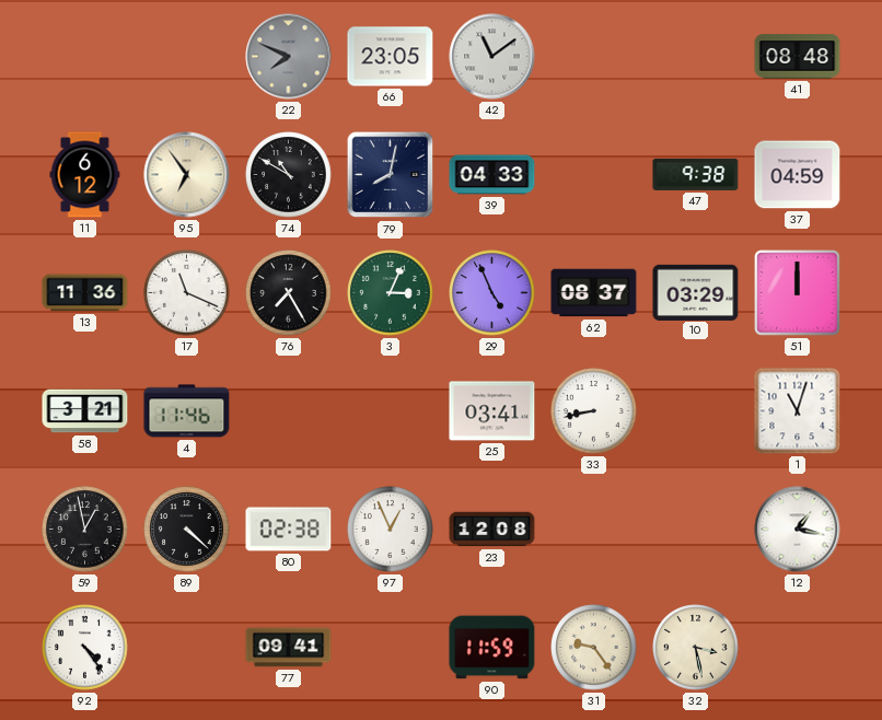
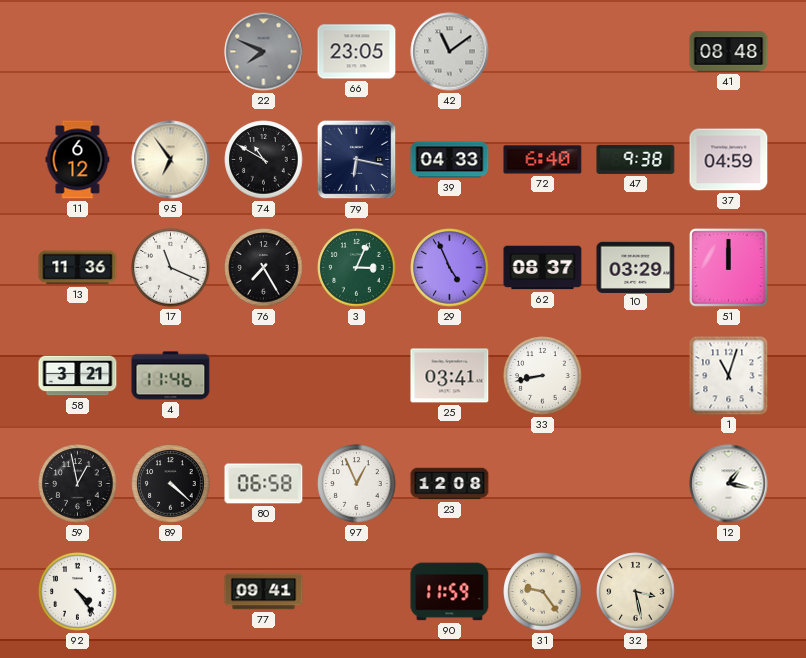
79: 8:02 -> 6:17 (357, 160)
72: none -> 6:40 (543, 160)
80: 02:38 -> 06:58 (264, 484)
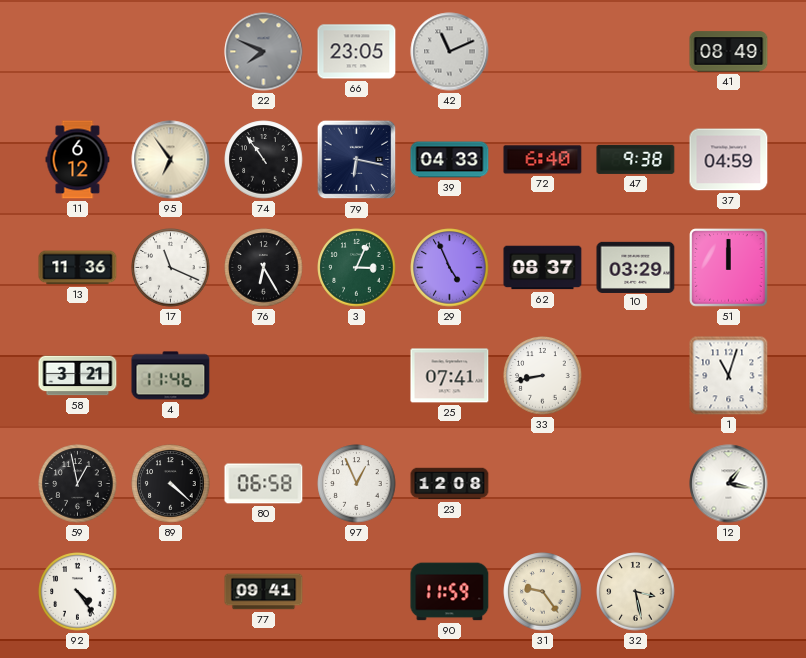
42: 11:09 -> 11:11 (450, 52)
41: 08:48 -> 08:49 (729, 52)
74: 10:50 -> 10:54 (264, 160)
76: 7:25 -> 6:25 (264, 268)
25: 03:41 -> 07:41 (450, 376)
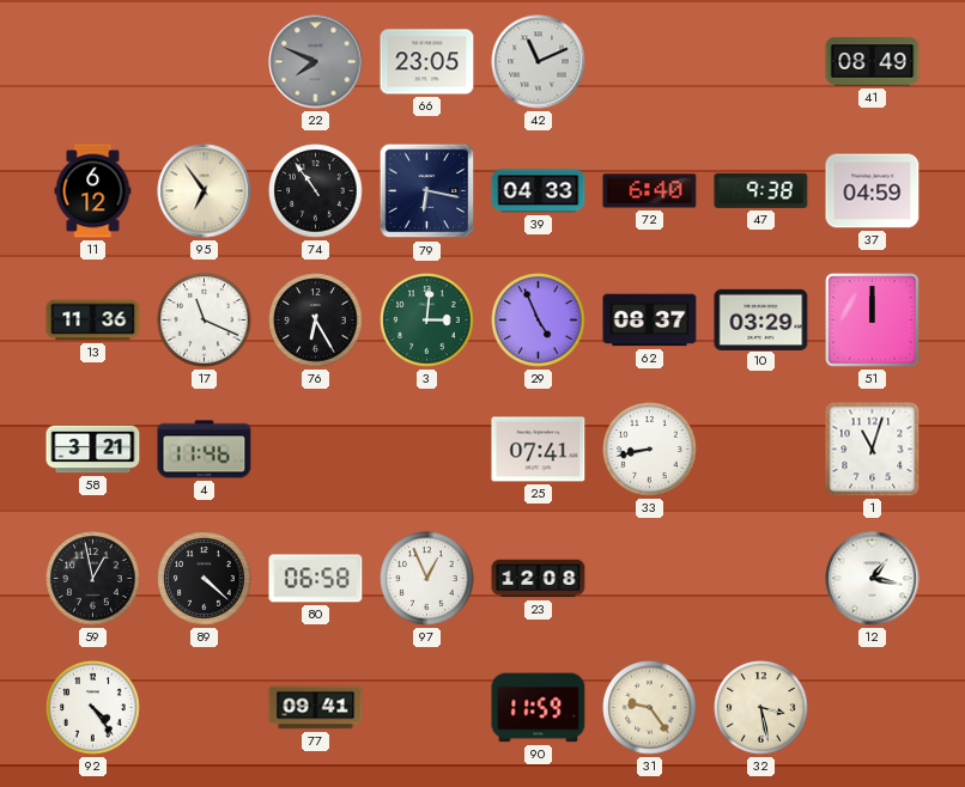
3: 3:04 -> 3:01 (427, 321)
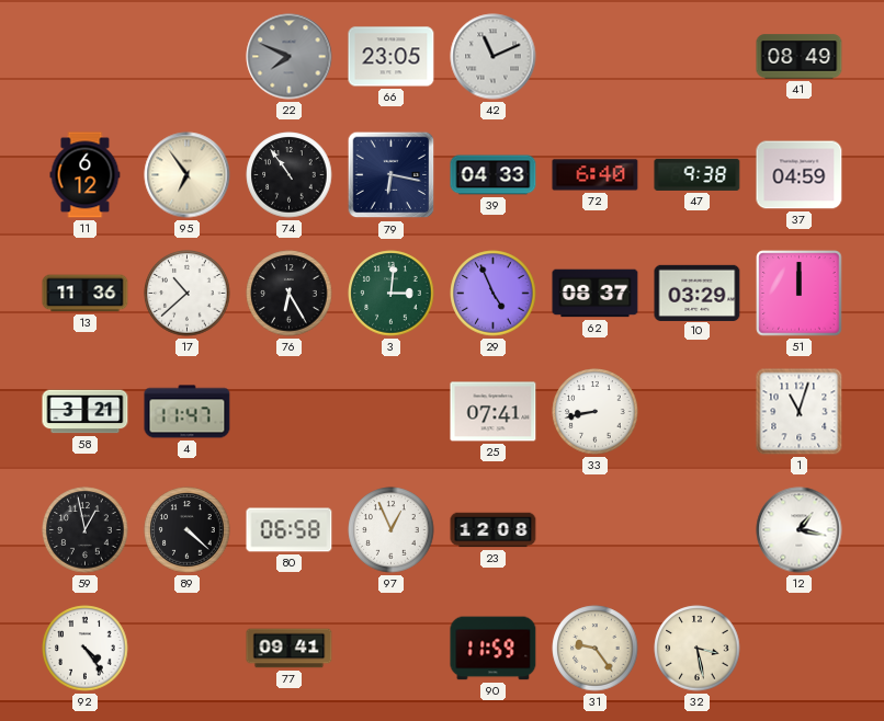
17: 11:19 -> 10:38 (188, 294)
4: 11:46 -> 11:47 (188, 412)
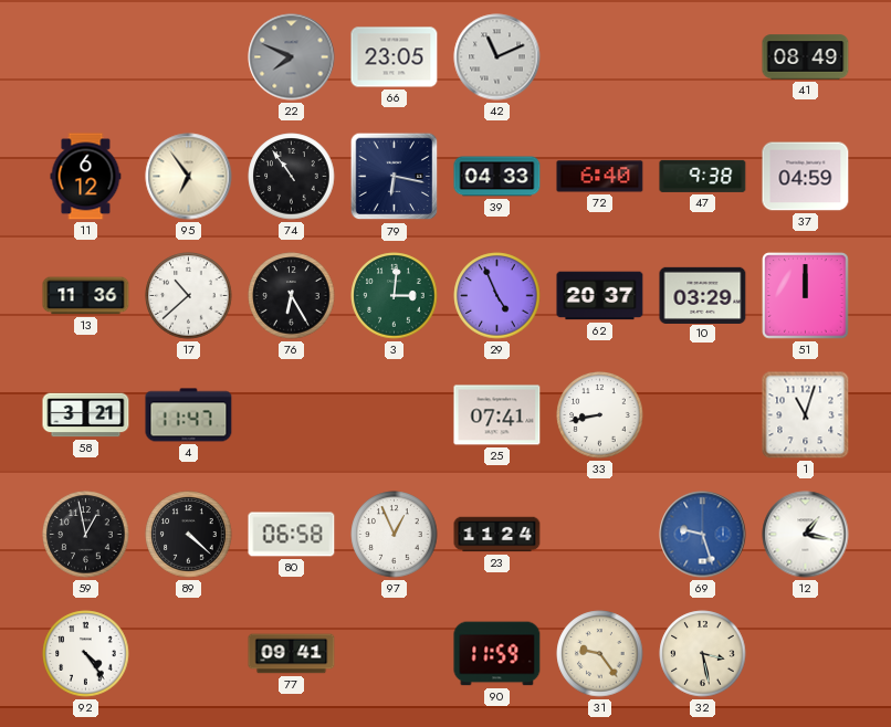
62: 08:37 -> 20:37 (600, 296)
23: 12:08 -> 11:24 (497, 535)
69: none -> 9:27 (703, 535)
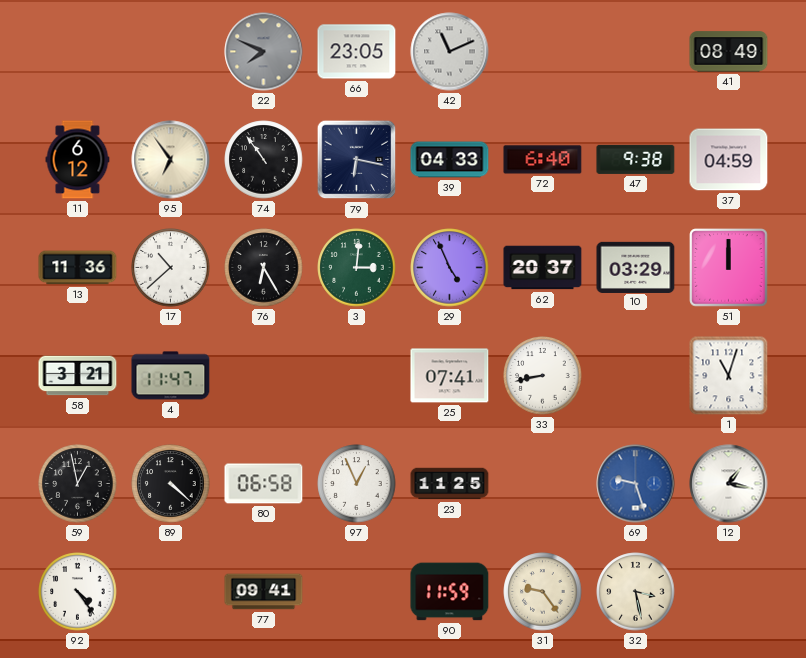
23: 11:24 -> 11:25 (450, 484)
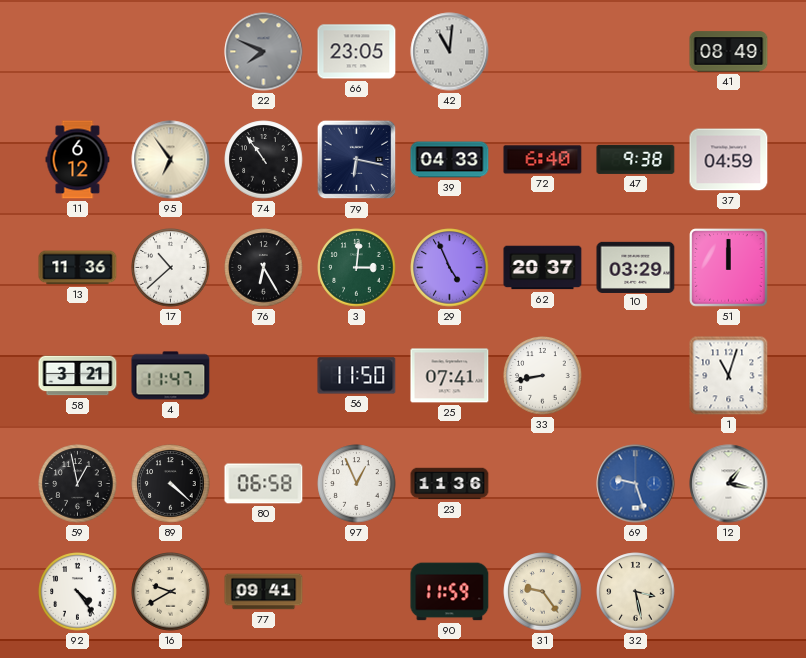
42: 11:11 -> 11:01 (450, 52)
56: none -> 11:50 (357, 376)
23: 11:25 -> 11:36 (450, 484)
16: none -> 9:40 (171, 592)
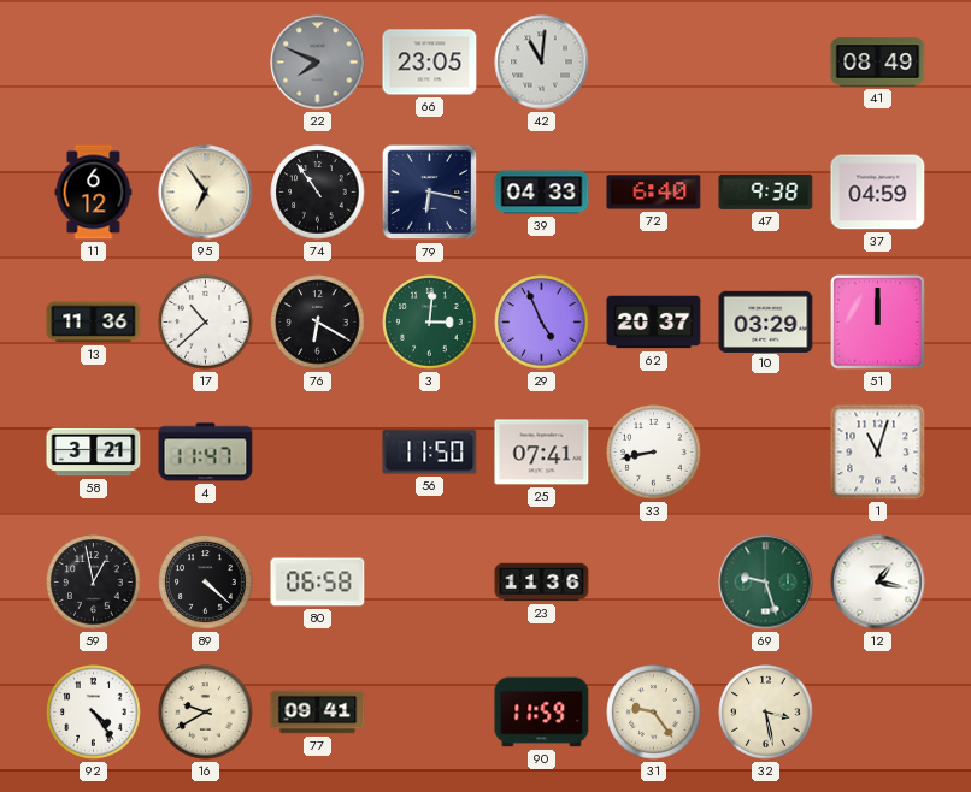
76: 6:25 -> 6:20 (318, 323)
97: 12:56 -> none (357, 484)
69 dial: blue -> green (766, 583)
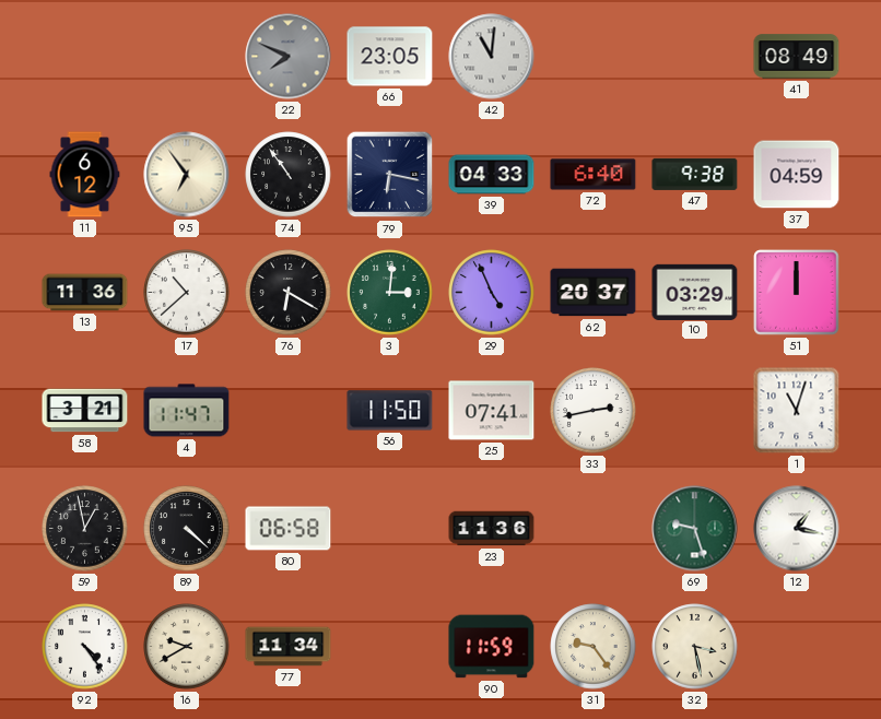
33: 8:43 -> 2:43 (594, 411)
77: 09:41 -> 11:34 (289, 647)
